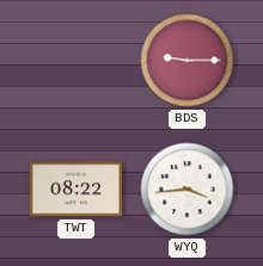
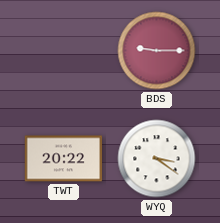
TWT: 08:22 -> 20:22 (64, 159)
WYQ: 3:44 -> 3:21 (157, 159)
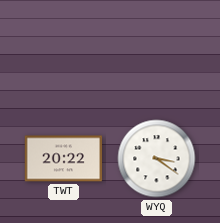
BDS: 9:15 -> none (157, 51)
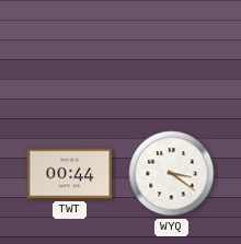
TWT: 20:22 -> 00:44 (70, 174)
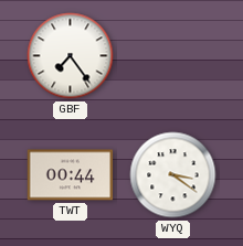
GBF: none -> 7:24 (71, 56)
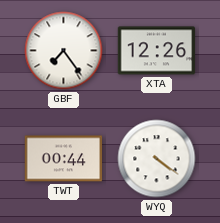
XTA: none -> 12:26 (157, 51)
WYQ: 3:21 -> 4:21 (157, 159)
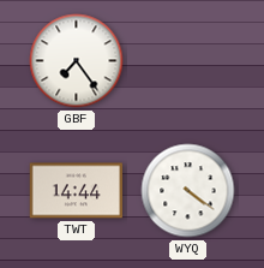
XTA: 12:26 -> none (157, 51)
TWT: 00:44 -> 14:44 (77, 191)
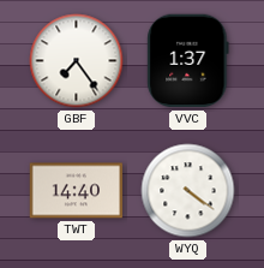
VVC: none -> 1:37 (188, 61)
TWT: 14:44 -> 14:40 (77, 191)
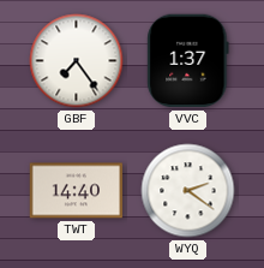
WYQ: 4:21 -> 2:21 (188, 191)
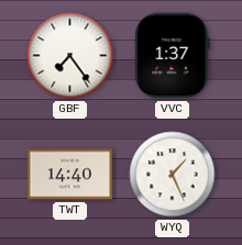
WYQ: 2:21 -> 1:26 (173, 175)
